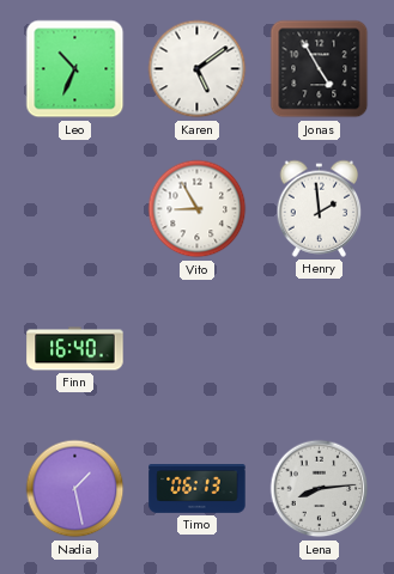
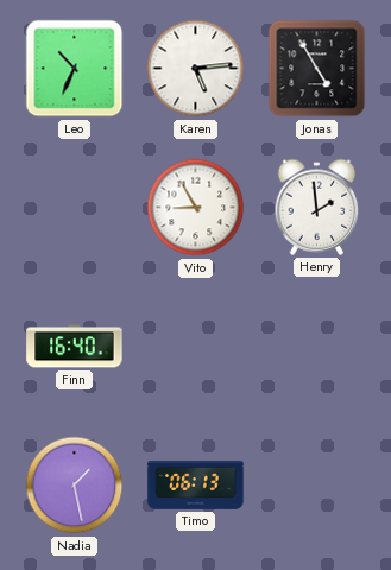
Karen: 5:09 -> 5:14 (196, 69)
Lena: 8:14 -> none (320, 489)
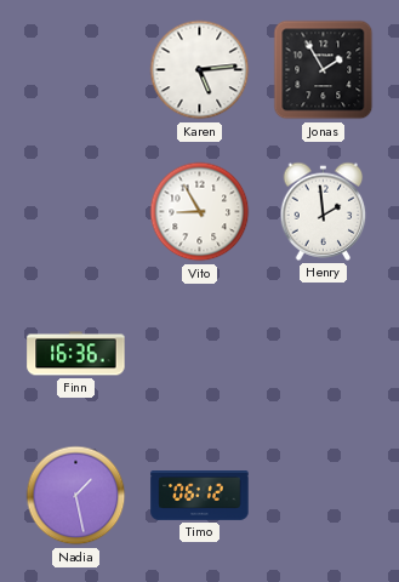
Leo: 10:34 -> none (75, 69)
Jonas: 4:55 -> 1:55 (324, 70)
Finn: 16:40 -> 16:36 (76, 354)
Timo: 06:13 -> 06:12 (200, 496)
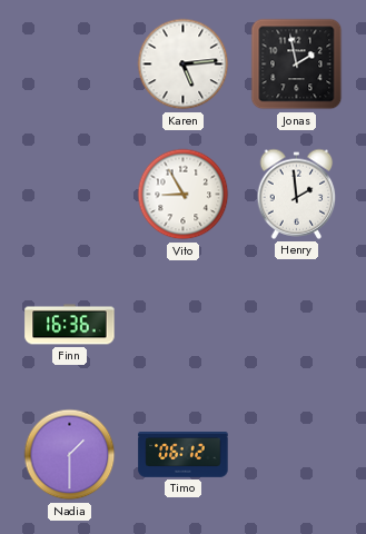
Jonas: 1:55 -> 1:58 (297, 65)
Nadia: 1:28 -> 1:30 (70, 455)
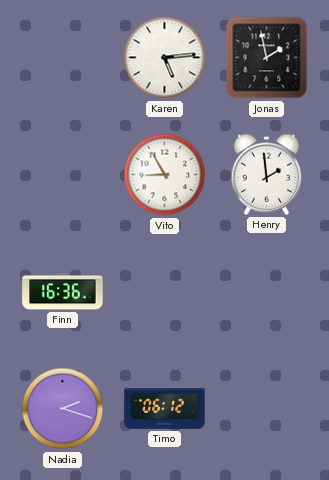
Nadia: 1:30 -> 2:18 (63, 409)
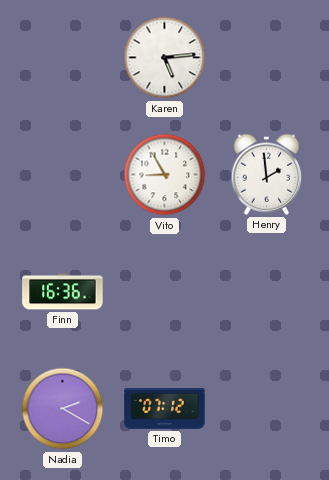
Jonas: 1:58 -> none (267, 58)
Nadia: 2:18 -> 2:20 (63, 409)
Timo: 06:12 -> 07:12 (165, 409)
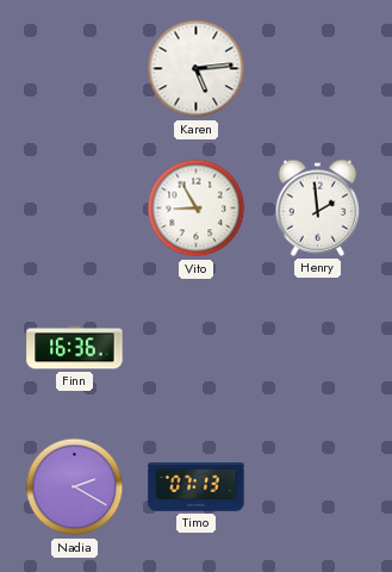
Timo: 07:12 -> 07:13 (197, 487)
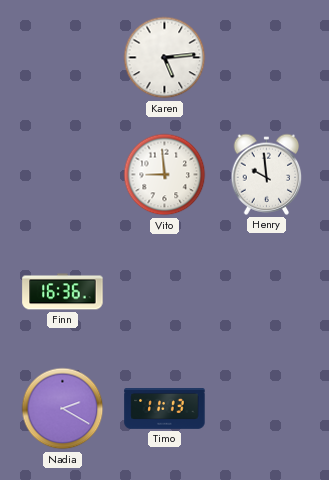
Vito: 8:55 -> 8:59 (165, 175)
Henry: 1:59 -> 9:59 (267, 174)
Timo: 07:13 -> 11:13 (165, 409)
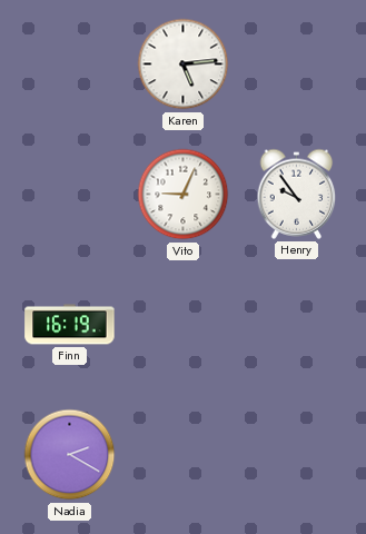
Vito: 8:59 -> 9:04 (184, 195)
Henry: 9:59 -> 9:54 (297, 194)
Finn: 16:36 -> 16:19 (70, 325)
Timo: 11:13 -> none (165, 409)
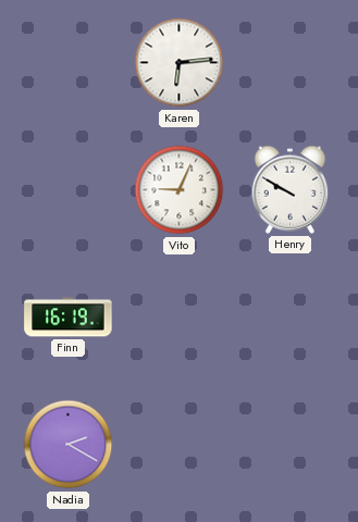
Karen: 5:14 -> 6:14 (180, 63)
Henry: 9:54 -> 9:50 (291, 189)
